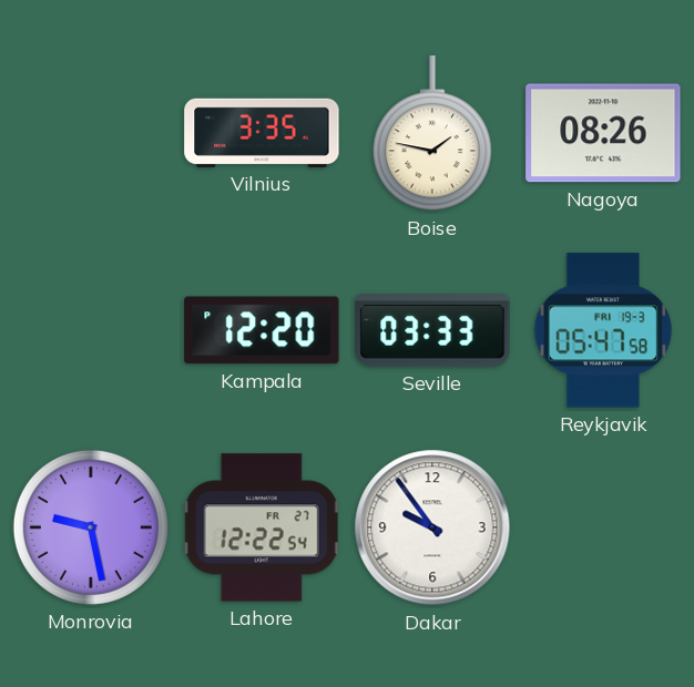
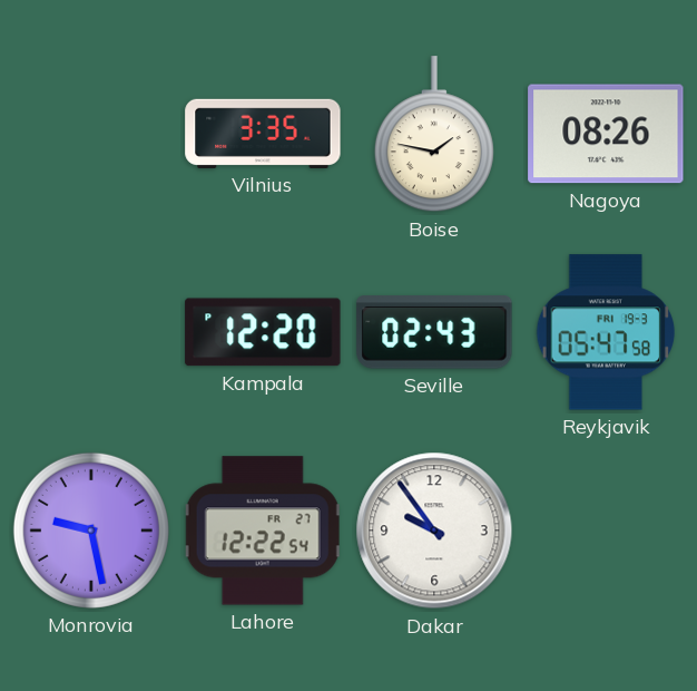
Seville: 03:33 -> 02:43 (434, 332)
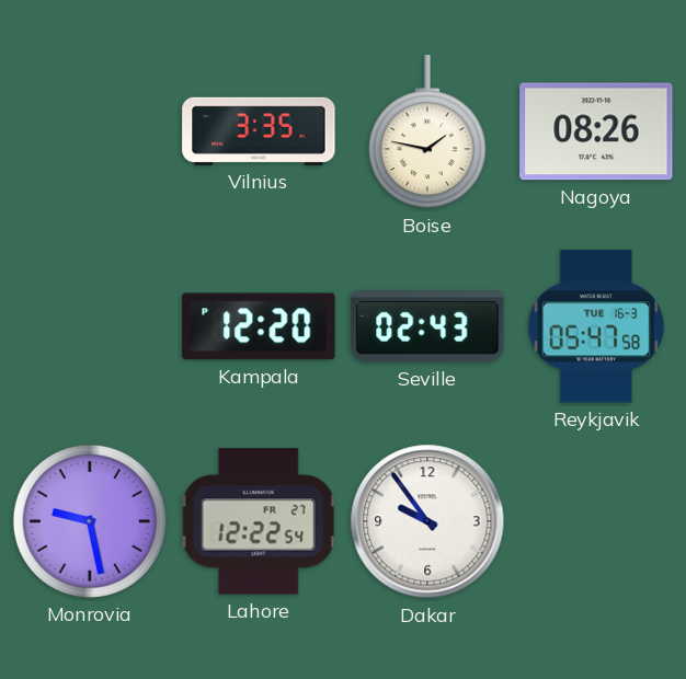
Reykjavik date: FRI 19-3 -> TUE 16-3 (596, 326)
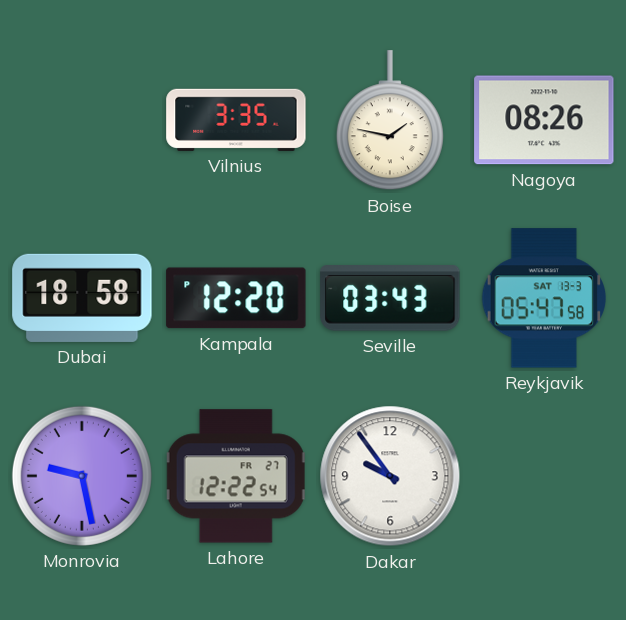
Dubai: none -> 18:58 (82, 298)
Seville: 02:43 -> 03:43 (390, 298)
Reykjavik date: TUE 16-3 -> SAT 13-3 (544, 298)
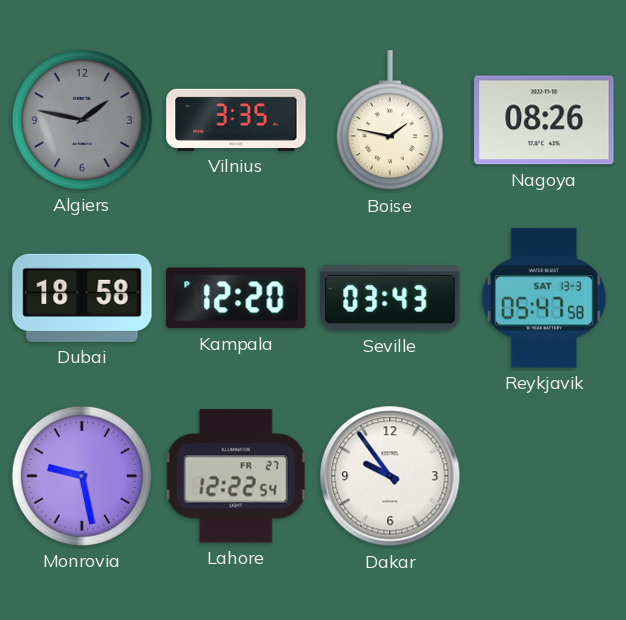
Algiers: none -> 1:47 (82, 120)
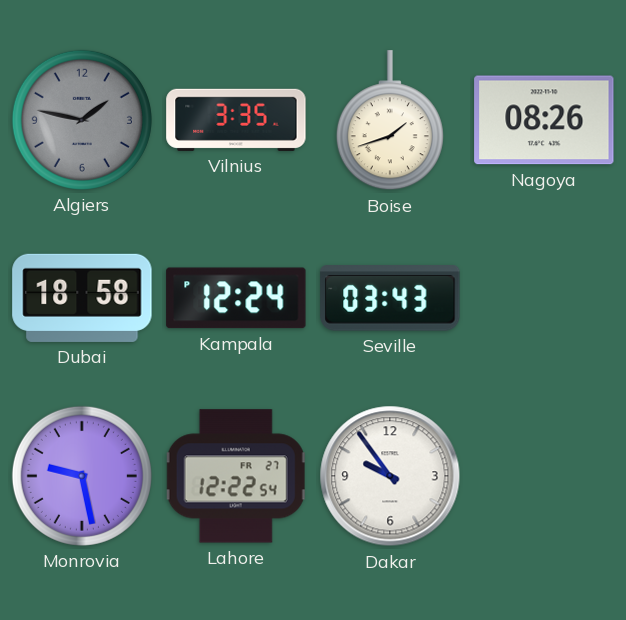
Boise: 1:47 -> 1:42 (390, 121)
Kampala: 12:20 -> 12:24 (236, 298)
Reykjavik: 05:47 -> none (544, 298)
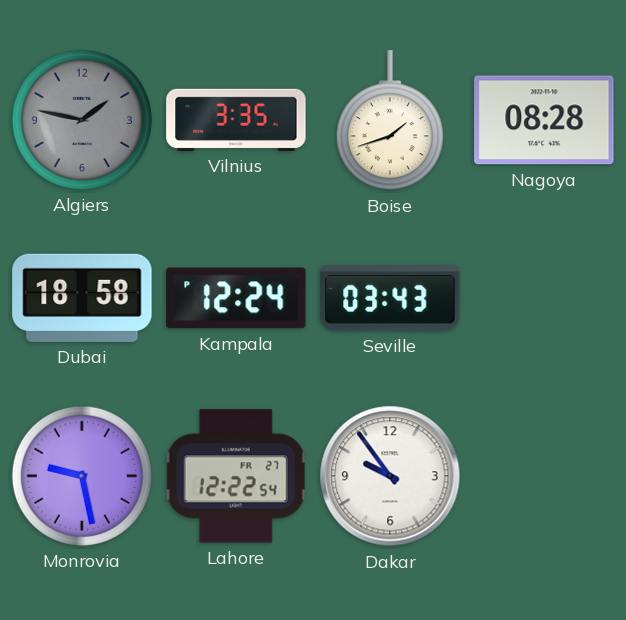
Nagoya: 08:26 -> 08:28 (544, 120)
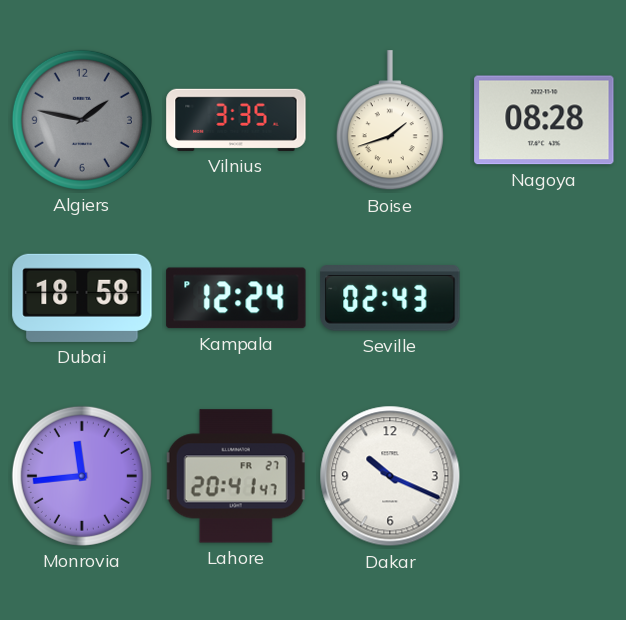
Seville: 03:43 -> 02:43 (390, 298)
Monrovia: 9:28 -> 11:44 (82, 476)
Lahore: 12:22 -> 20:41 (236, 476)
Dakar: 9:54 -> 10:19 (390, 476)
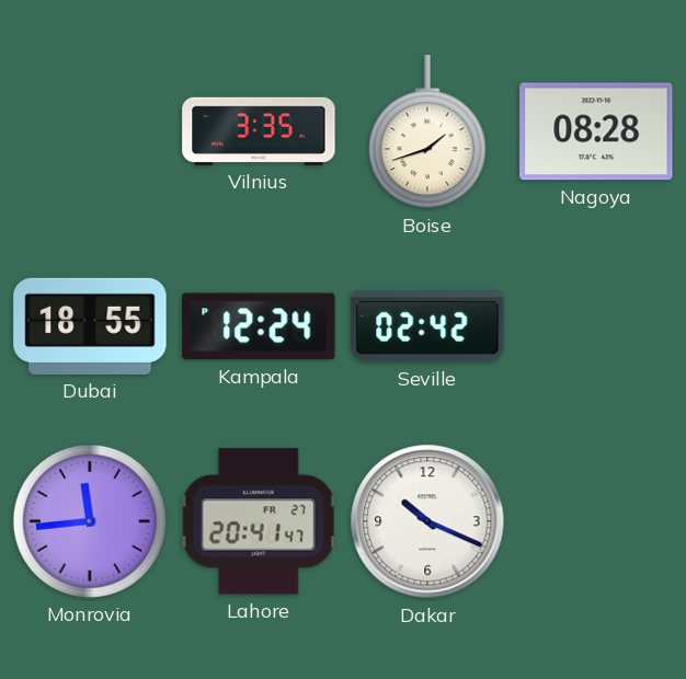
Algiers: 1:47 -> none (82, 120)
Dubai: 18:58 -> 18:55 (90, 326)
Seville: 02:43 -> 02:42 (427, 326)
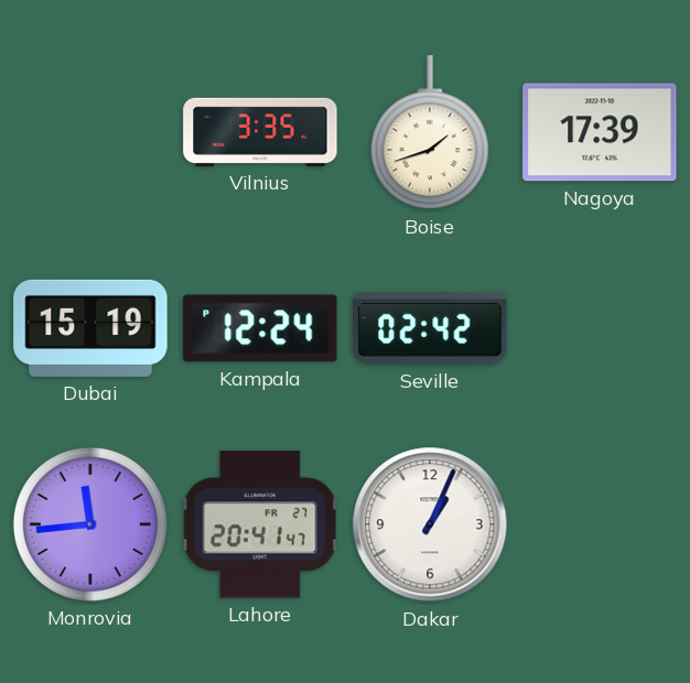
Nagoya: 08:28 -> 17:39 (600, 132)
Dubai: 18:55 -> 15:19 (90, 328)
Dakar: 10:19 -> 1:04 (430, 524)
